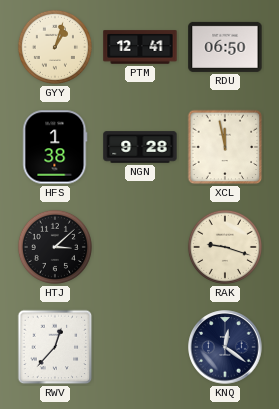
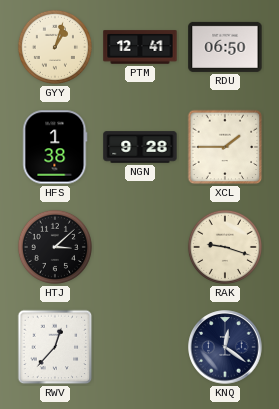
XCL: 11:58 -> 1:45 (225, 147)
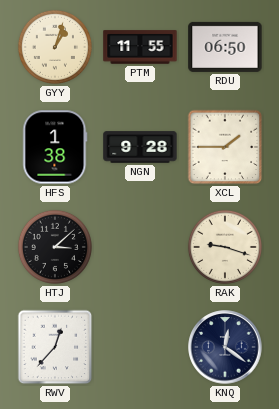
PTM: 12:41 -> 11:55 (140, 47)
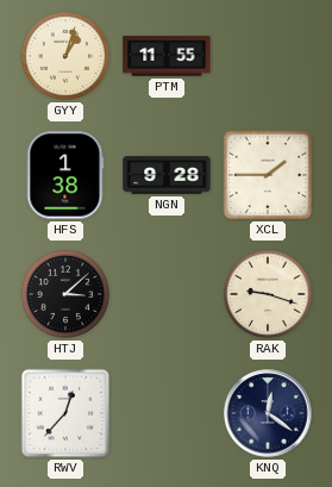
RDU: 06:50 -> none (225, 47)
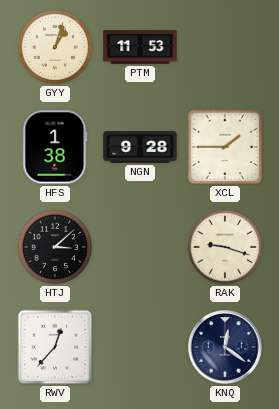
PTM: 11:55 -> 11:53 (140, 47)
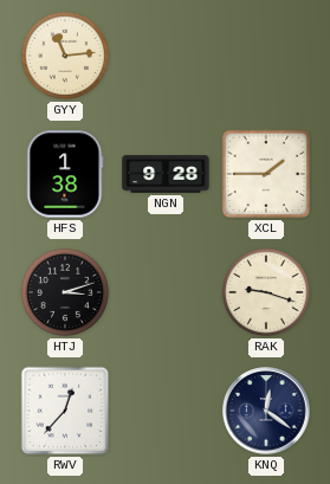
GYY: 1:03 -> 11:14 (65, 56)
PTM: 11:53 -> none (140, 47)
HTJ: 3:08 -> 3:12 (65, 292)
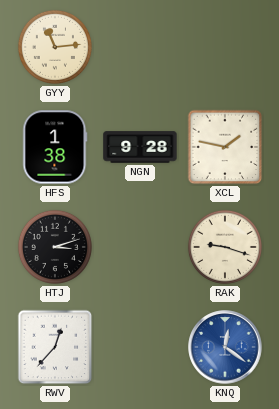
XCL: 1:45 -> 1:47 (225, 147)
KNQ dial: navy -> blue (225, 347)
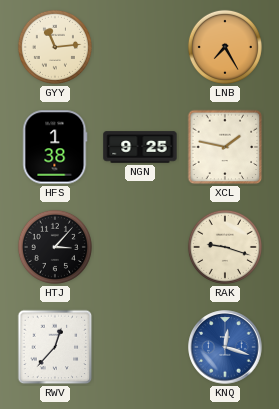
LNB: none -> 7:25 (225, 47)
NGN: 9:28 -> 9:25 (140, 147)
HTJ: 3:12 -> 3:07 (55, 247)
KNQ: 12:21 -> 12:18 (225, 347)
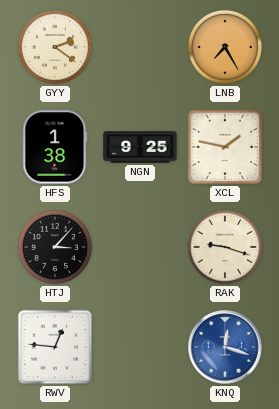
GYY: 11:14 -> 2:21 (55, 47)
RWV: 12:37 -> 12:46 (55, 347)
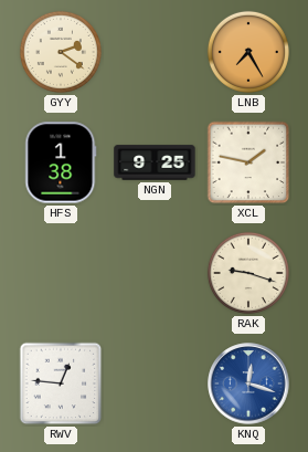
HTJ: 3:07 -> none (55, 247)
